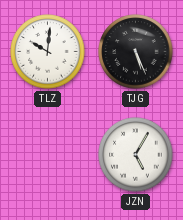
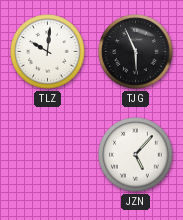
TJG: 5:26 -> 5:56 (136, 52)
JZN: 5:05 -> 5:07 (136, 155)
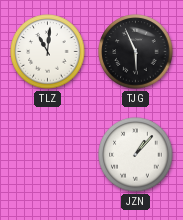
TLZ: 10:01 -> 11:01 (48, 52)
JZN: 5:07 -> 1:07 (136, 155)
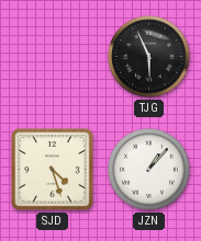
TLZ: 11:01 -> none (48, 52)
SJD: none -> 4:27 (53, 170)
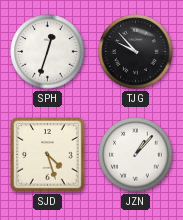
SPH: none -> 12:33 (48, 52)
TJG: 5:56 -> 9:53 (136, 52)
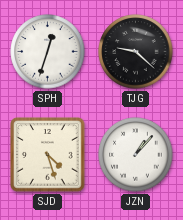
TJG: 9:53 -> 9:22 (136, 52)
